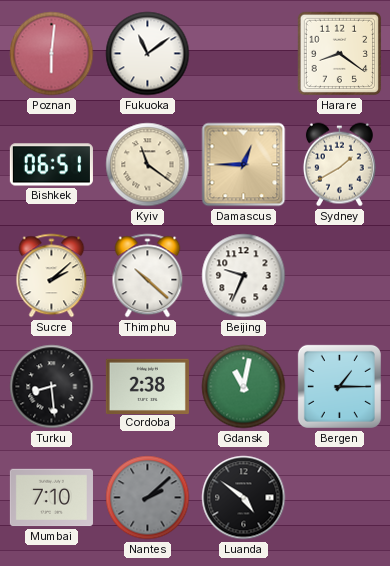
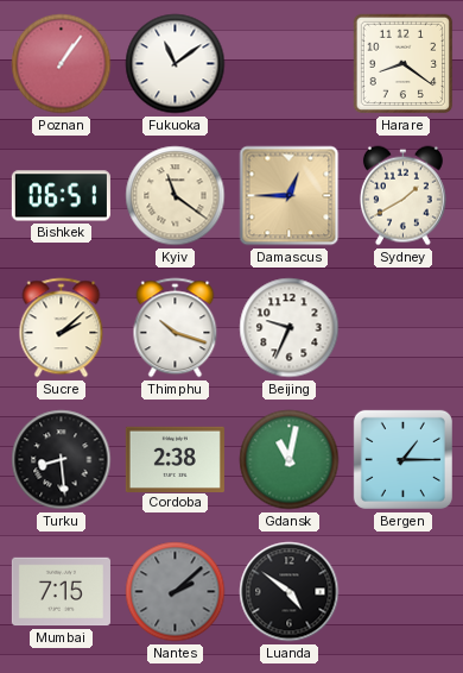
Poznan: 6:01 -> 1:06 (62, 64)
Thimphu: 10:22 -> 10:18 (176, 328)
Mumbai: 7:10 -> 7:15 (61, 592)
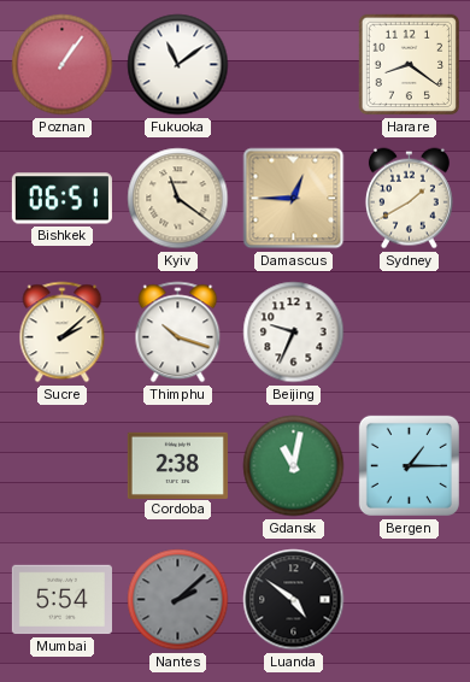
Turku: 8:29 -> none (62, 460)
Mumbai: 7:15 -> 5:54 (61, 600)
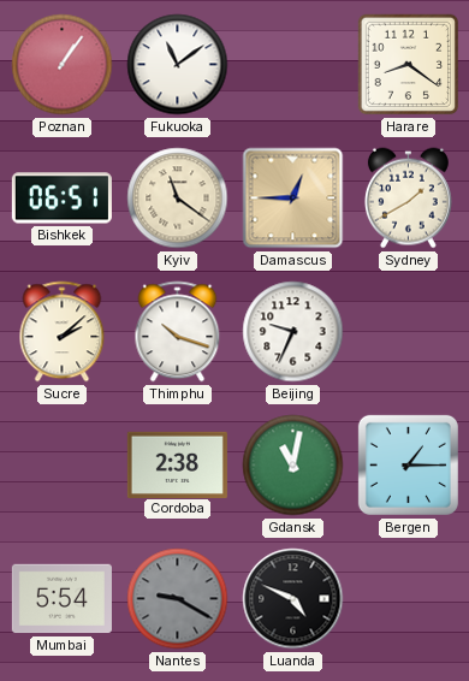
Nantes: 2:08 -> 9:20 (178, 599)
Luanda: 4:51 -> 4:49 (293, 599)
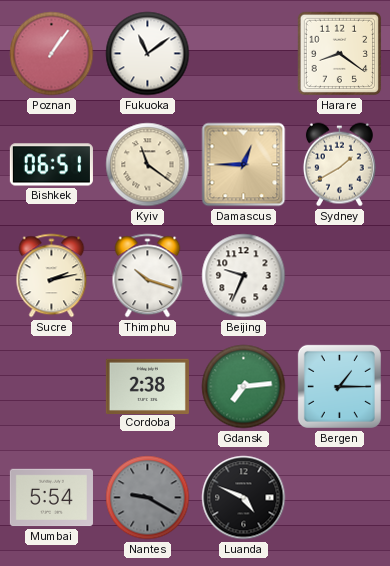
Sucre: 2:08 -> 2:13 (52, 276)
Gdansk: 11:02 -> 7:14 (244, 387)
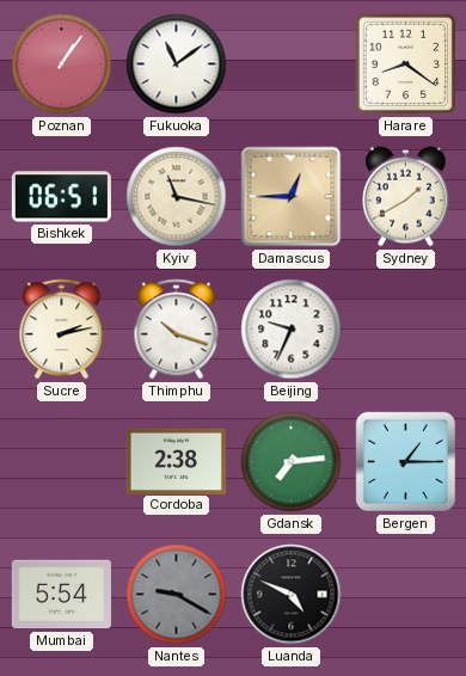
Kyiv: 11:21 -> 11:17 (177, 197)
